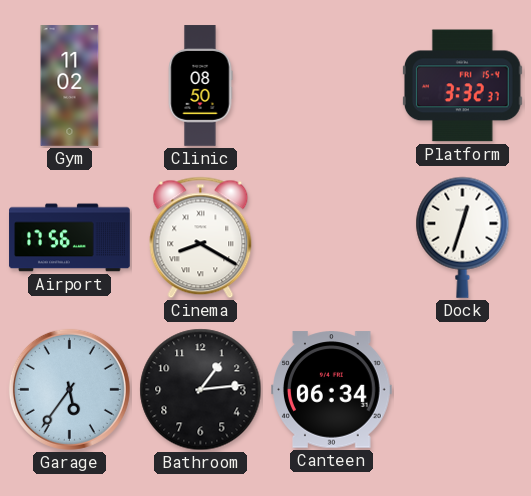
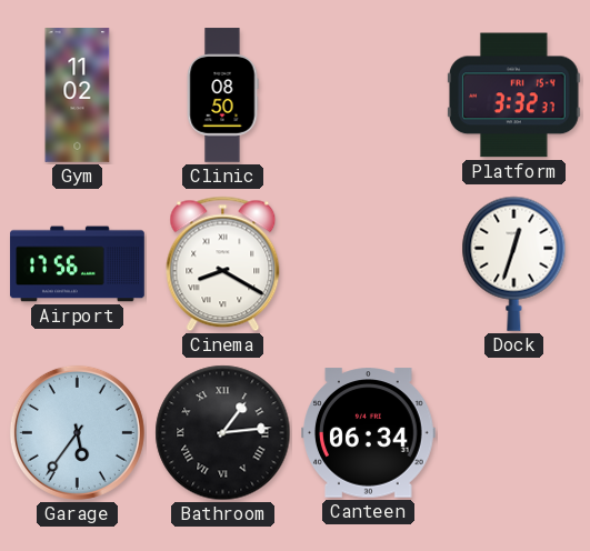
Bathroom numerals: Arabic -> Roman (223, 433)
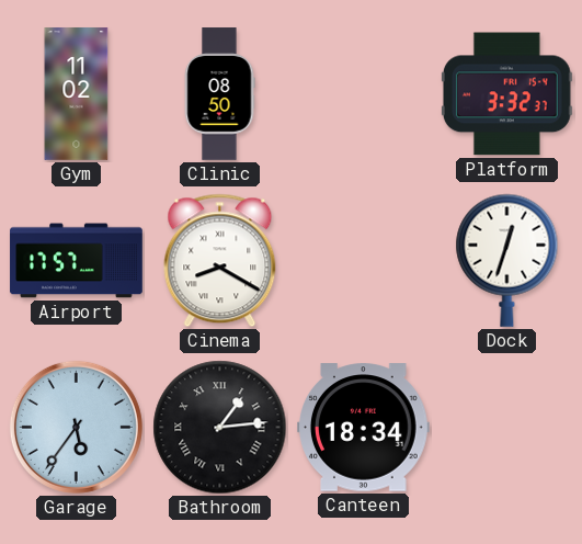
Airport: 17:56 -> 17:57 (77, 261)
Canteen: 06:34 -> 18:34 (364, 428)
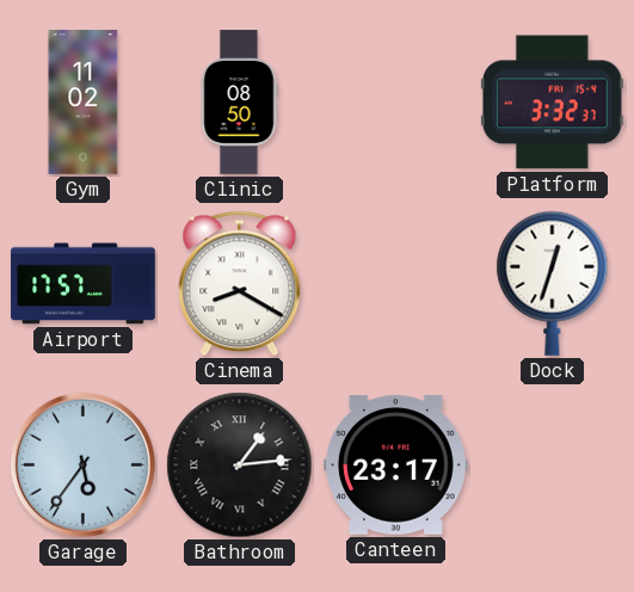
Canteen: 18:34 -> 23:17 (396, 465)
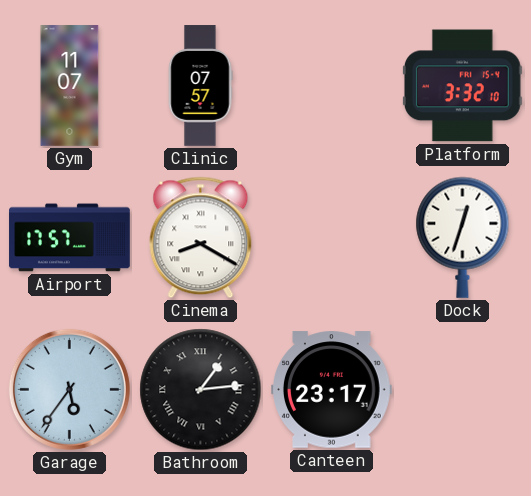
Gym: 11:02 -> 11:07 (70, 86)
Clinic: 08:50 -> 07:57 (200, 86)
Platform: 3:32:37 -> 3:32:10 (462, 86)
